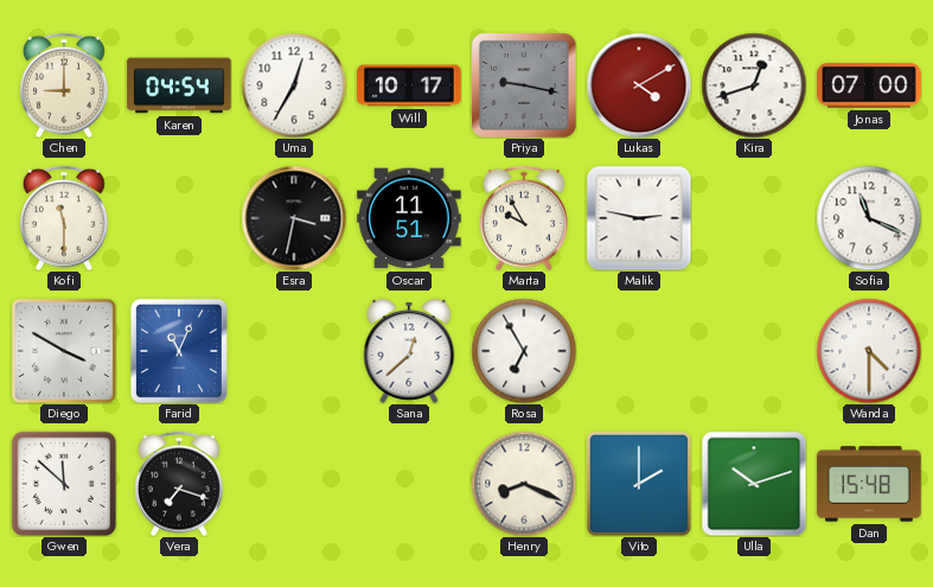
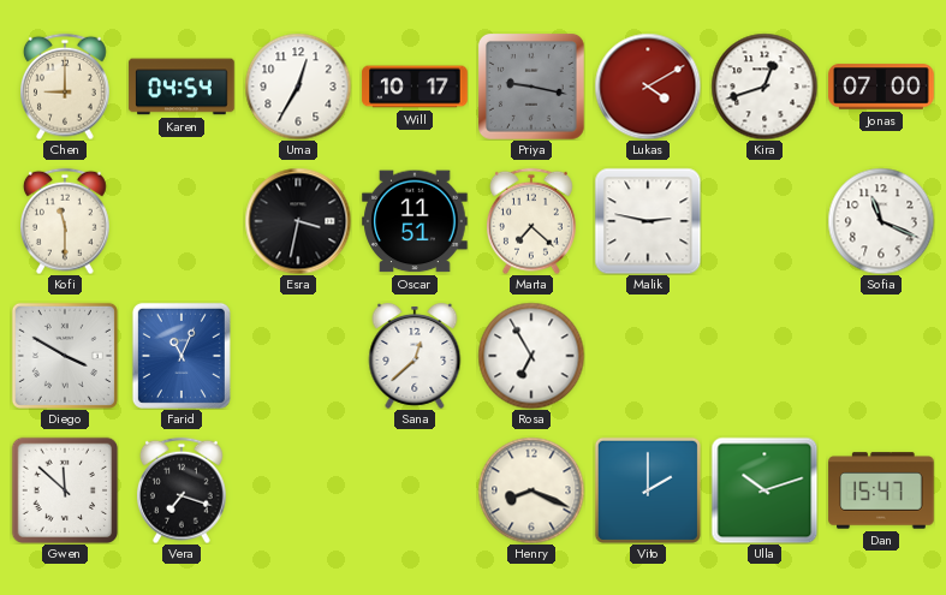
Marta: 9:55 -> 7:22 (533, 221)
Wanda: 4:30 -> none (869, 351)
Dan: 15:48 -> 15:47 (881, 490)
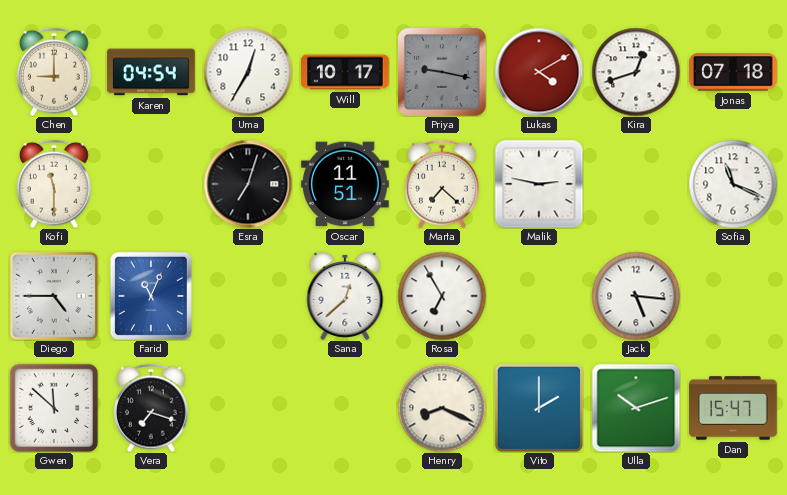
Jonas: 07:00 -> 07:18 (733, 72)
Esra: 3:32 -> 7:03 (248, 184)
Diego: 3:50 -> 4:45 (54, 296)
Jack: none -> 5:16 (636, 296)
